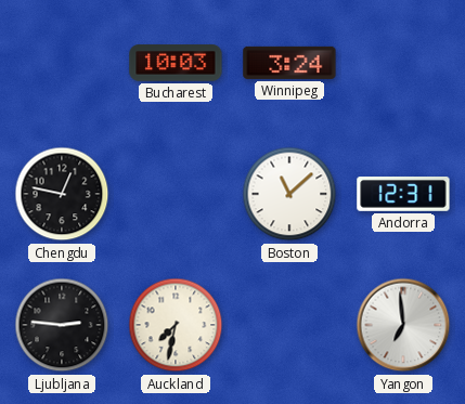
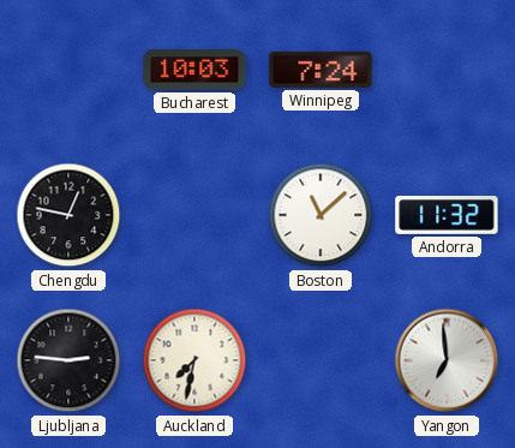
Winnipeg: 3:24 -> 7:24 (321, 70)
Andorra: 12:31 -> 11:32 (447, 216)
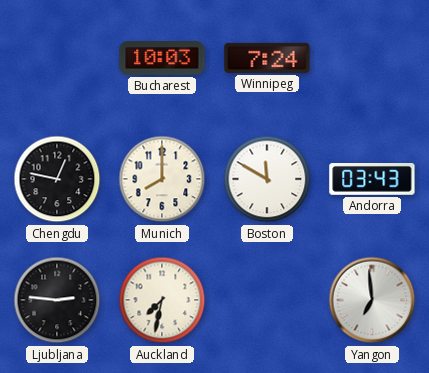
Munich: none -> 8:00 (162, 179)
Boston: 11:08 -> 11:50 (267, 179)
Andorra: 11:32 -> 03:43 (372, 180)
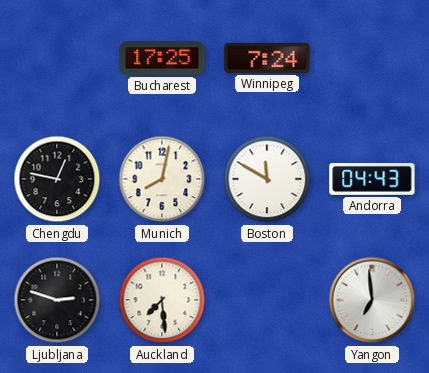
Bucharest: 10:03 -> 17:25 (162, 58)
Munich: 8:00 -> 8:02 (162, 179)
Andorra: 03:43 -> 04:43 (372, 180)
Ljubljana: 2:46 -> 2:48 (57, 300)
Auckland: 7:32 -> 7:29 (162, 300)
